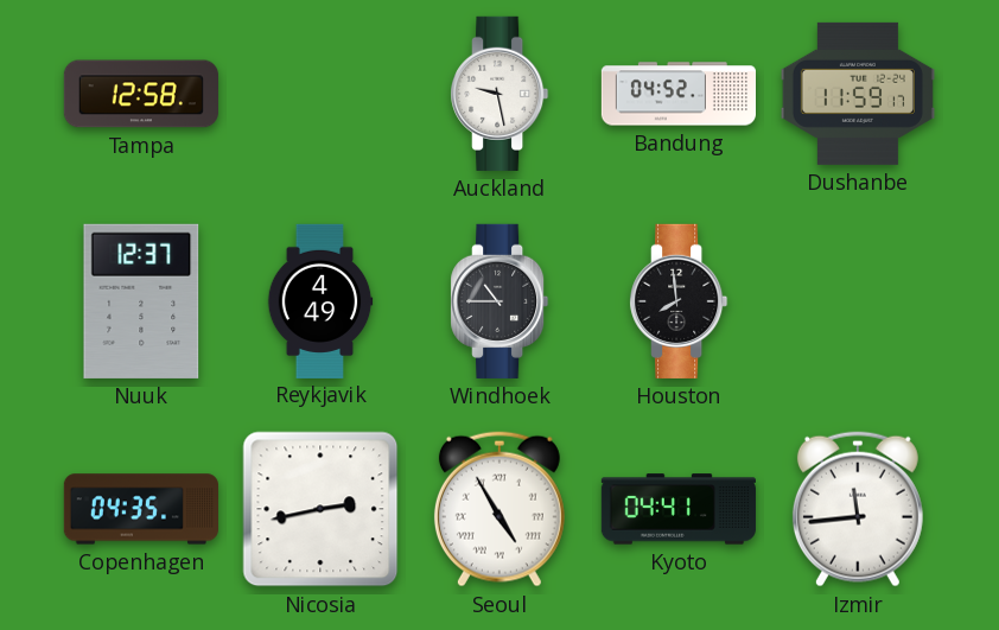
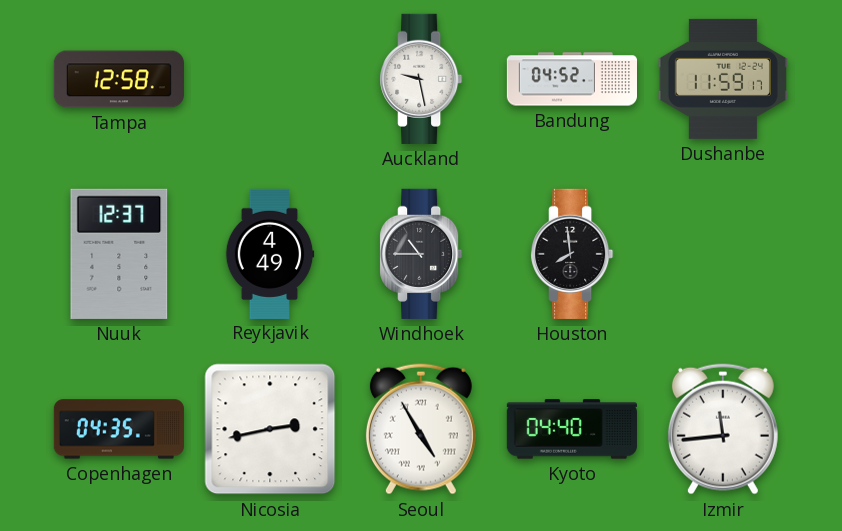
Kyoto: 04:41 -> 04:40 (572, 429)
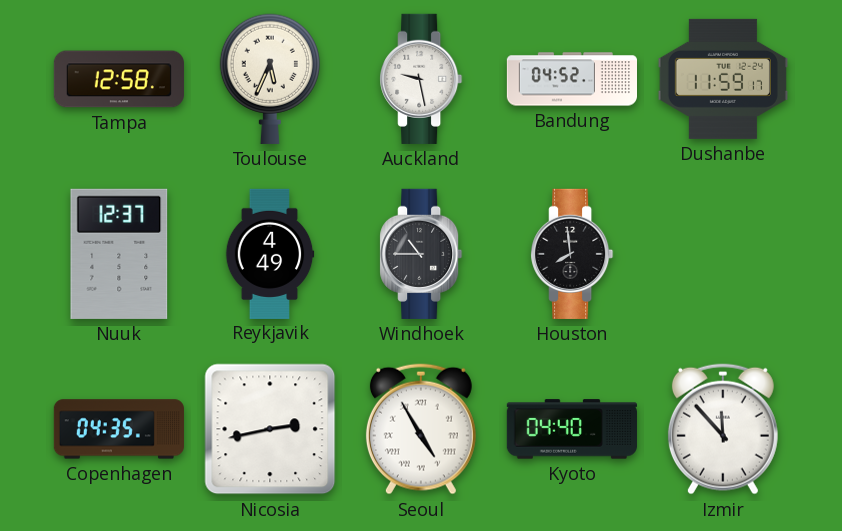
Toulouse: none -> 5:34 (270, 79)
Izmir: 11:44 -> 11:53 (723, 429)
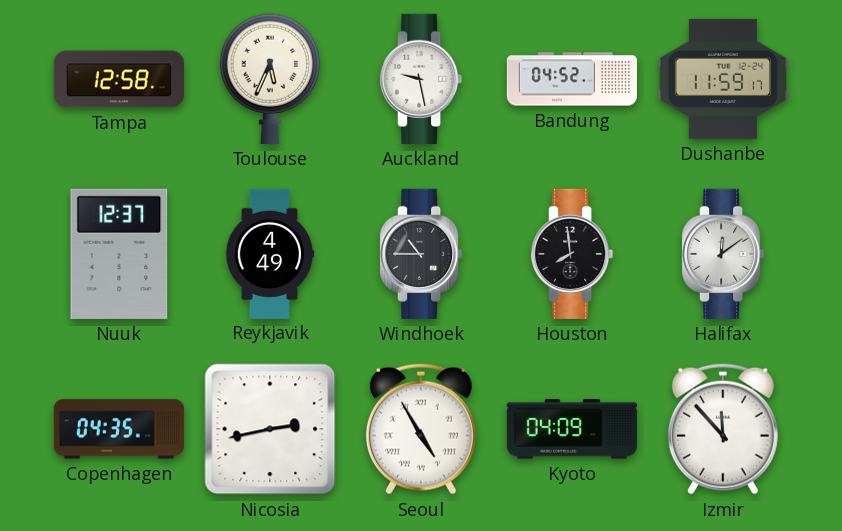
Halifax: none -> 12:09 (723, 254)
Kyoto: 04:40 -> 04:09 (572, 429)
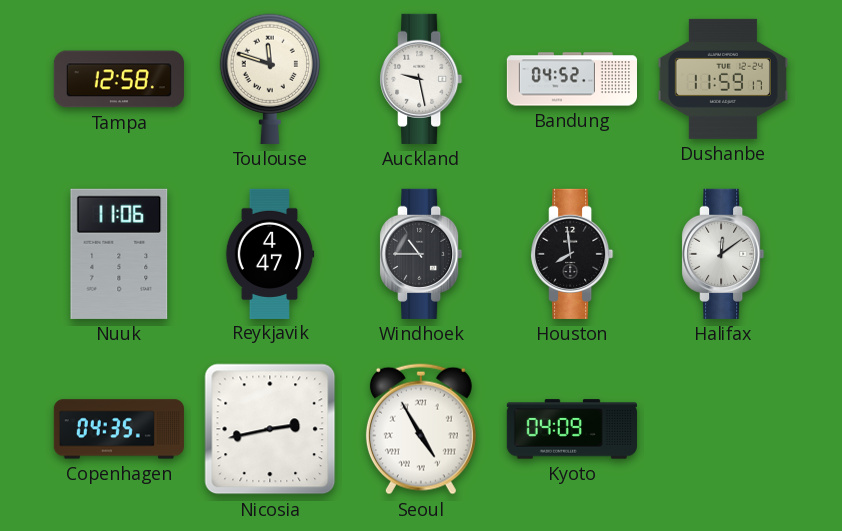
Toulouse: 5:34 -> 11:48 (270, 79)
Nuuk: 12:37 -> 11:06 (119, 254)
Reykjavik: 4:49 -> 4:47 (270, 253)
Izmir: 11:53 -> none (723, 429)
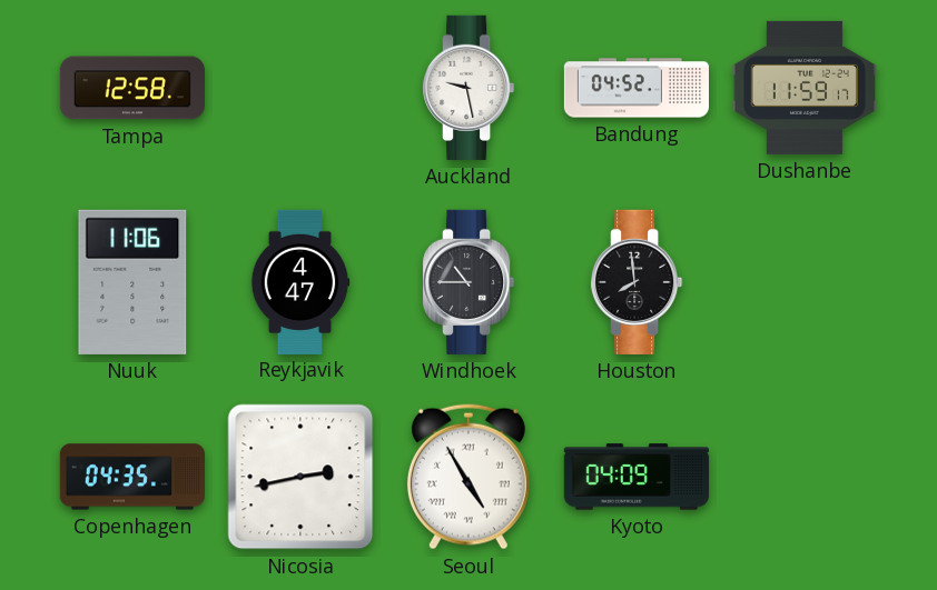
Toulouse: 11:48 -> none (270, 79)
Halifax: 12:09 -> none (723, 254)
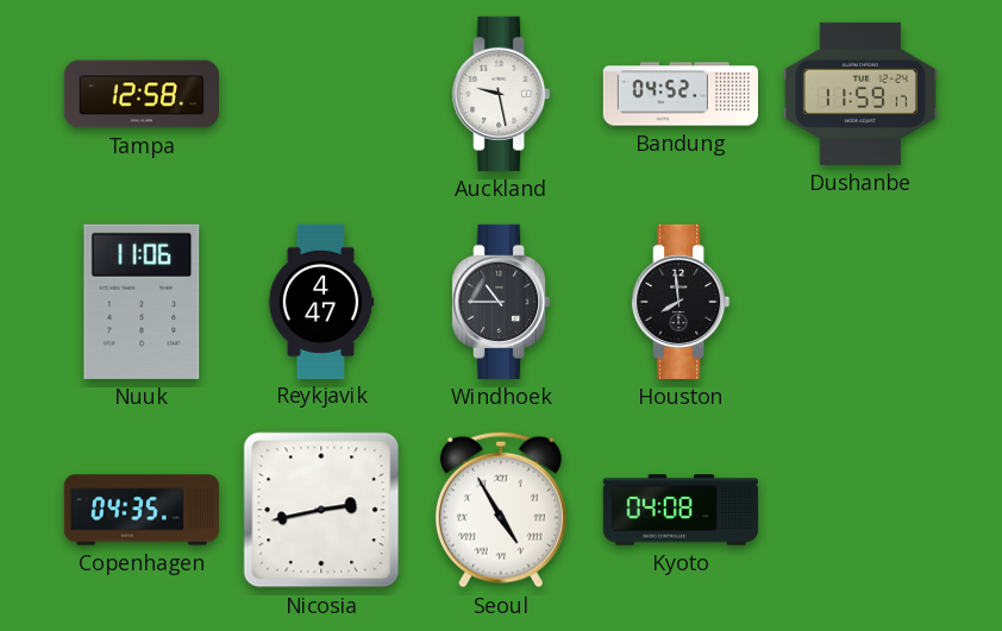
Kyoto: 04:09 -> 04:08 (681, 510)
